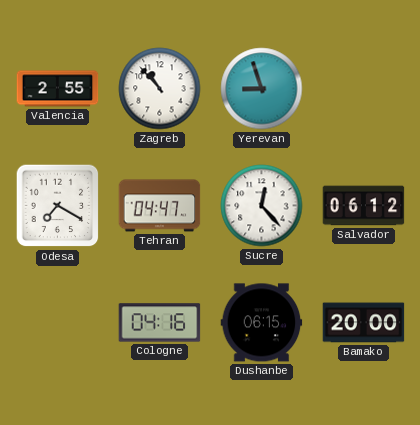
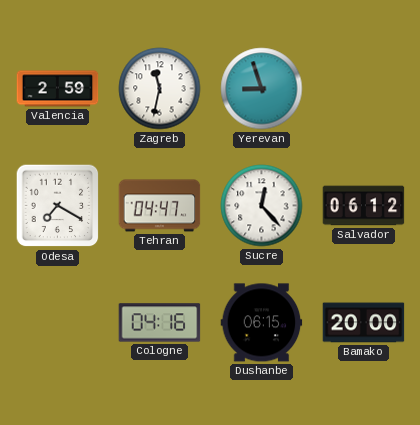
Valencia: 2:55 -> 2:59 (58, 89)
Zagreb: 10:53 -> 11:32 (160, 89)
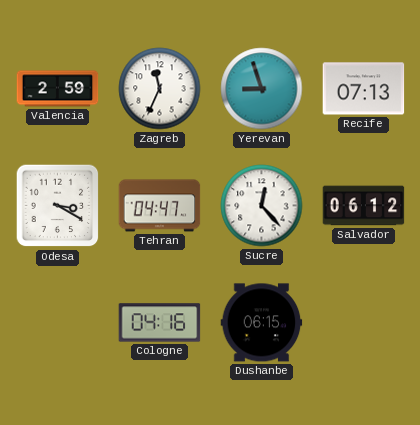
Zagreb: 11:32 -> 11:34 (160, 89)
Recife: none -> 07:13 (364, 89)
Odesa: 7:20 -> 3:20 (58, 206)
Bamako: 20:00 -> none (364, 323)
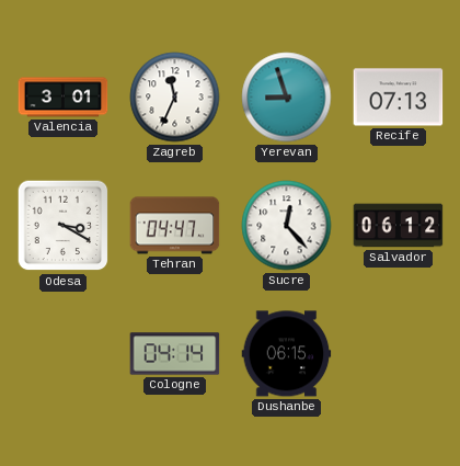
Valencia: 2:59 -> 3:01 (64, 98)
Cologne: 04:16 -> 04:14 (175, 354)
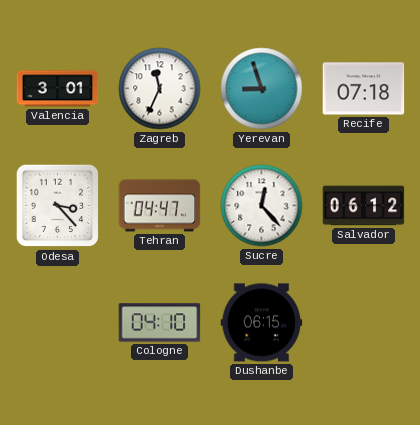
Recife: 07:13 -> 07:18 (364, 89)
Odesa: 3:20 -> 3:23 (58, 206)
Cologne: 04:14 -> 04:10 (160, 323)
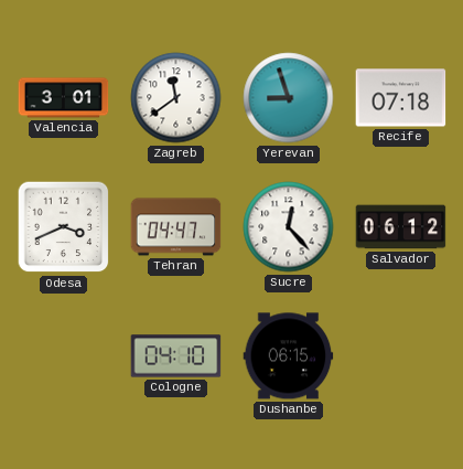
Zagreb: 11:34 -> 11:39 (176, 98)
Odesa: 3:23 -> 3:41 (64, 227)
